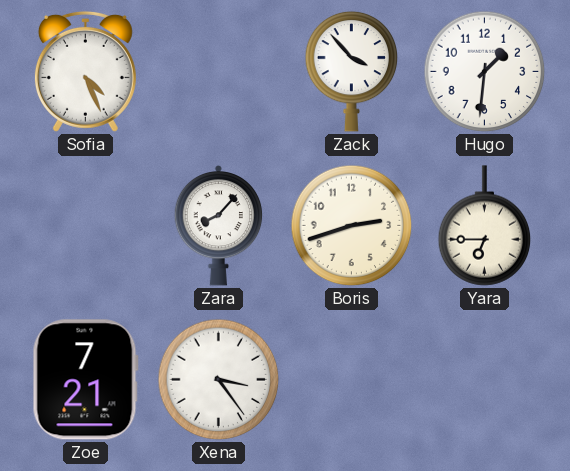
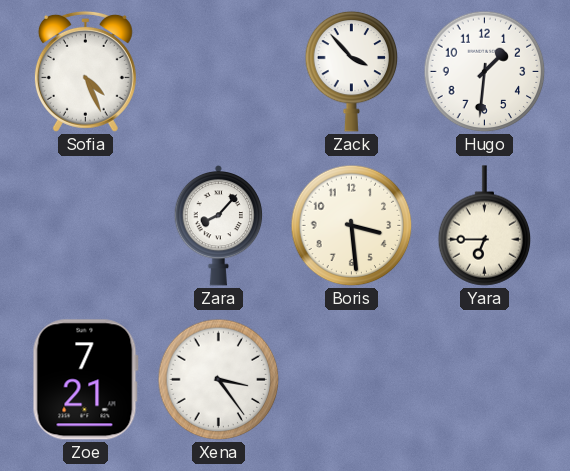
Boris: 2:42 -> 3:29 (352, 226)
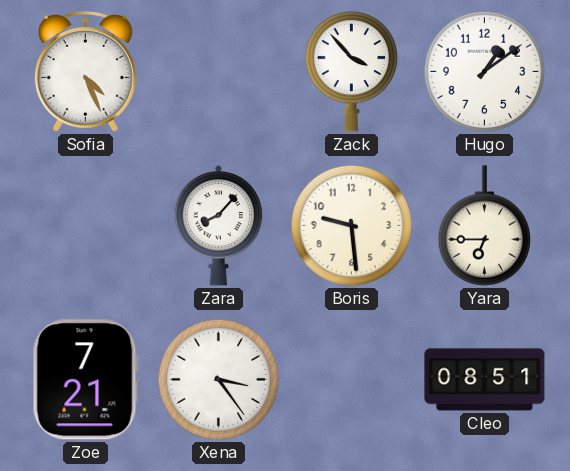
Hugo: 1:31 -> 1:09 (485, 72)
Boris: 3:29 -> 9:29 (352, 226)
Cleo: none -> 08:51 (485, 380)
